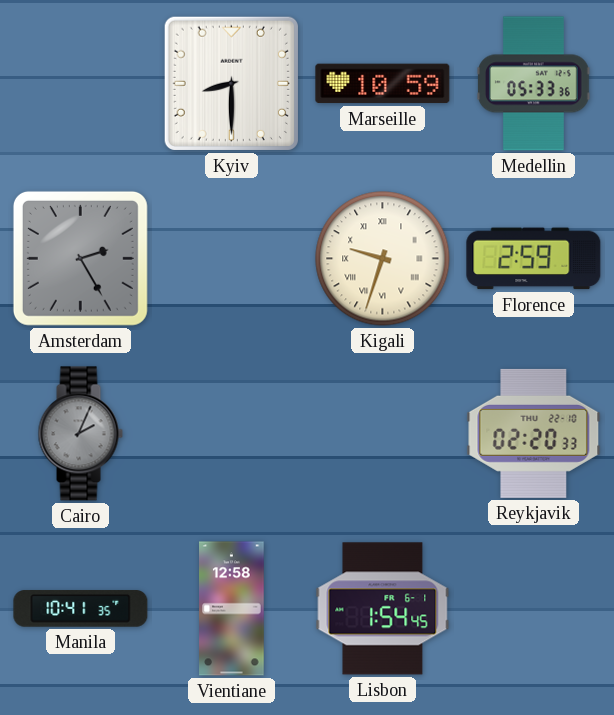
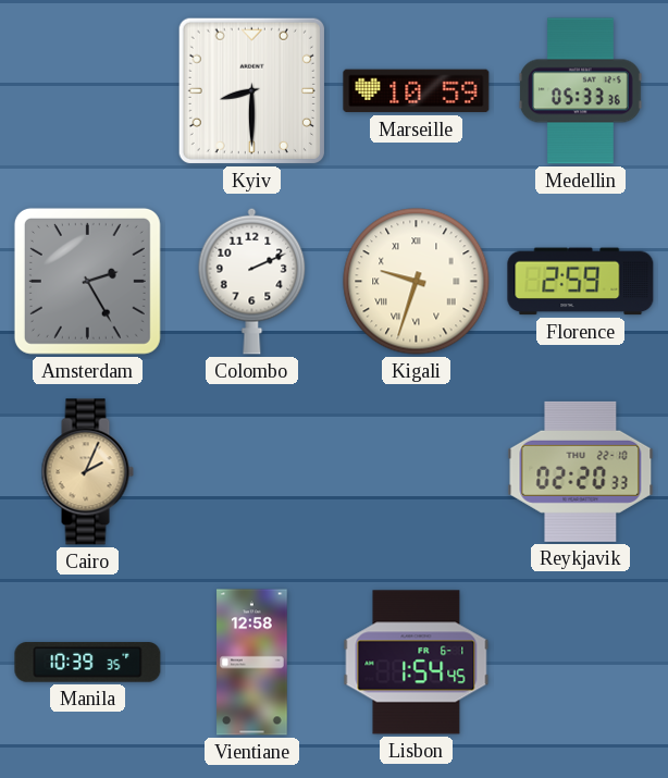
Colombo: none -> 2:11 (252, 281)
Cairo dial: grey -> champagne (87, 472)
Manila: 10:41 -> 10:39 (88, 663)
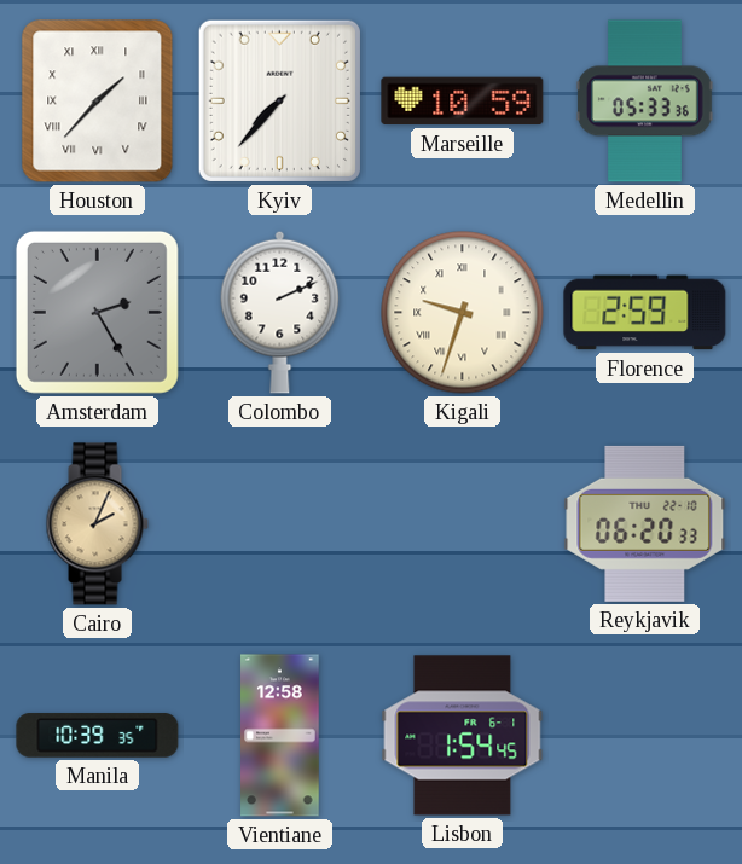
Houston: none -> 1:37 (98, 102)
Kyiv: 8:30 -> 7:37 (279, 100)
Reykjavik: 02:20 -> 06:20 (645, 523)
